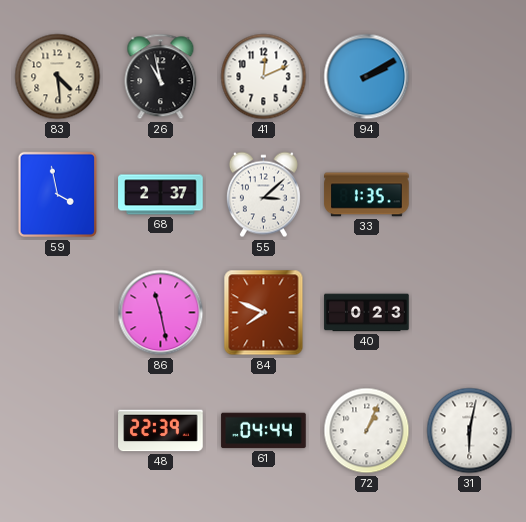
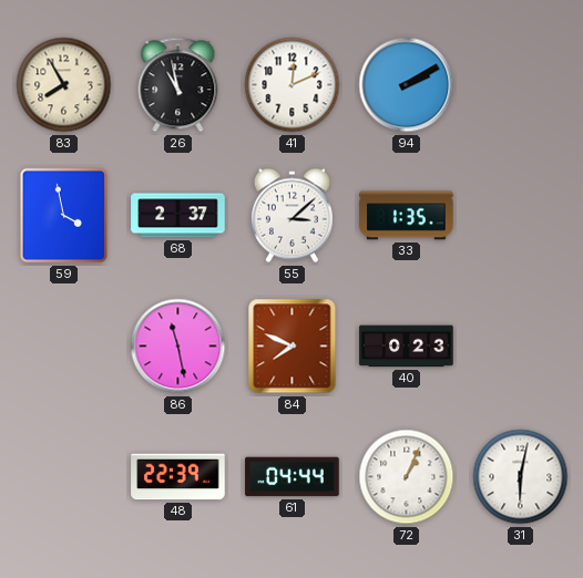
83: 4:29 -> 7:55 (64, 85)
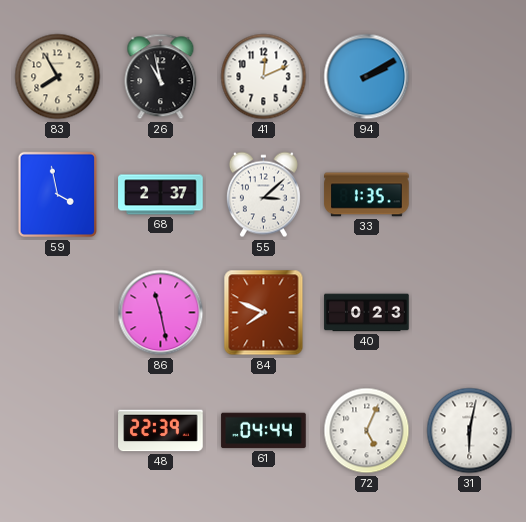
72: 1:04 -> 5:04 (367, 431)
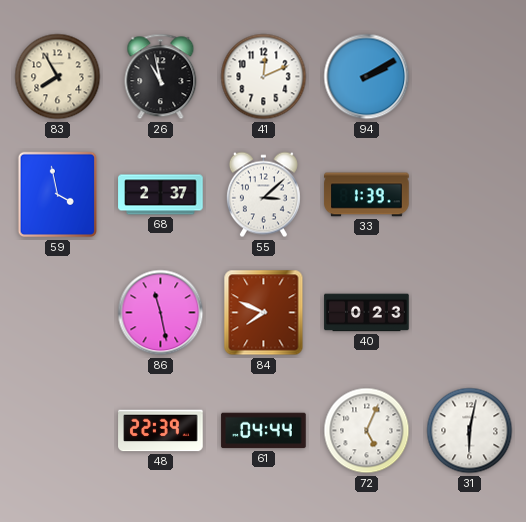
33: 1:35 -> 1:39 (367, 195)
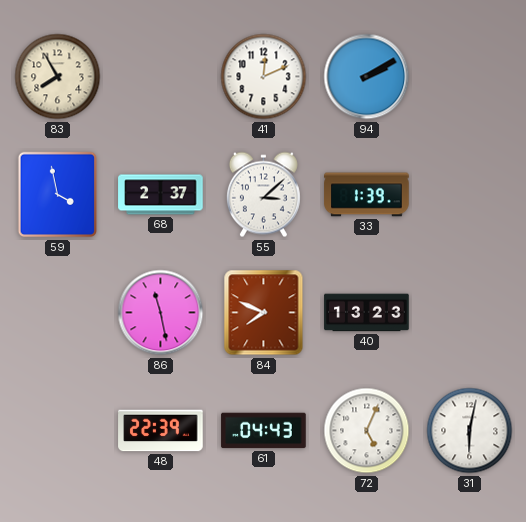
26: 10:58 -> none (161, 77)
40: 0:23 -> 13:23 (367, 313)
61: 04:44 -> 04:43 (264, 431)
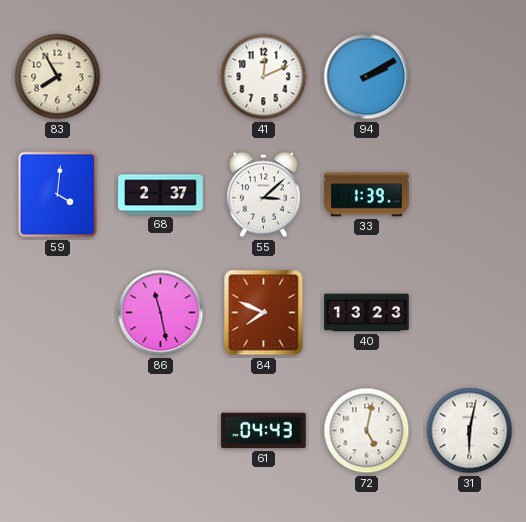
59: 3:58 -> 4:01 (58, 195)
48: 22:39 -> none (161, 431)
72: 5:04 -> 5:02 (367, 431)
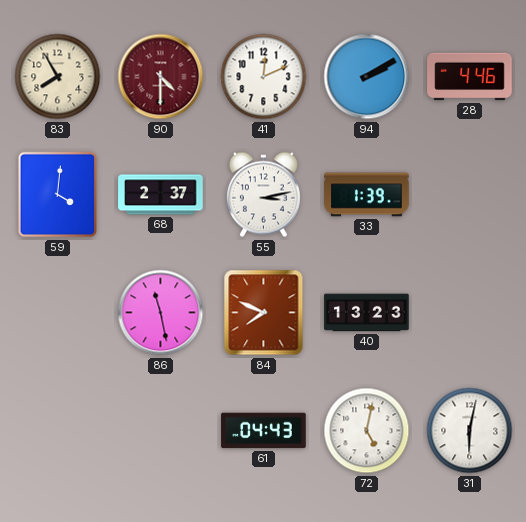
90: none -> 4:30 (161, 77)
28: none -> 4:46 (470, 77)
55: 3:08 -> 3:13 (263, 195)
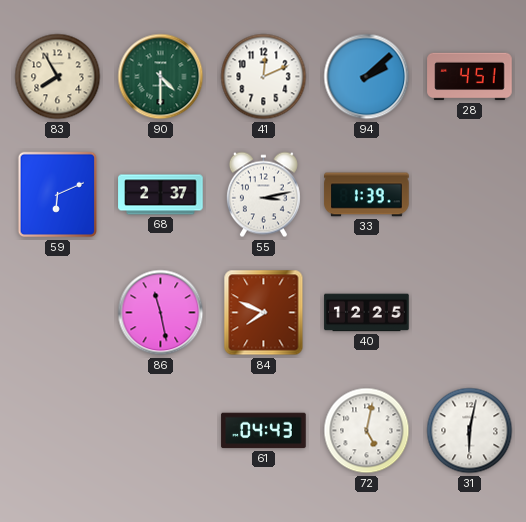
90 dial: burgundy -> green (161, 77)
94: 2:10 -> 2:08 (367, 77)
28: 4:46 -> 4:51 (470, 77)
59: 4:01 -> 6:11 (58, 195)
40: 13:23 -> 12:25 (367, 313)
